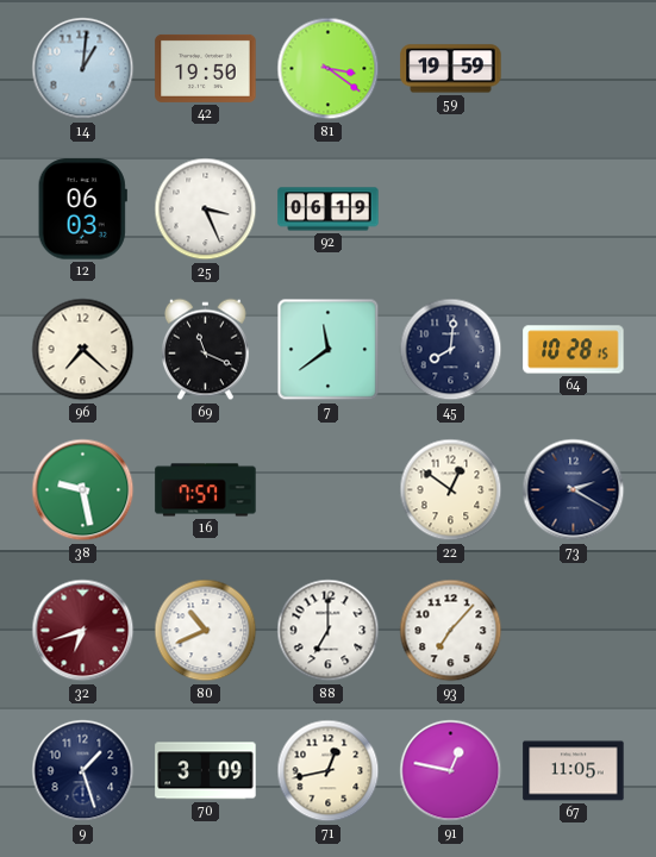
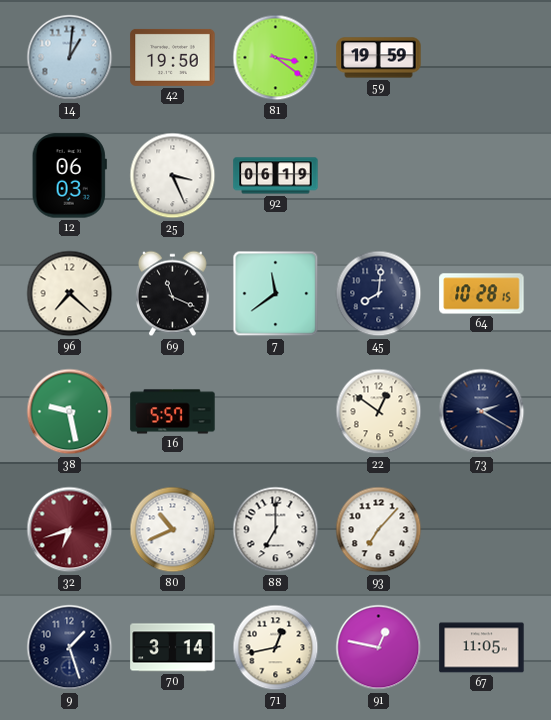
16: 7:57 -> 5:57 (173, 412)
70: 3:09 -> 3:14 (173, 648)
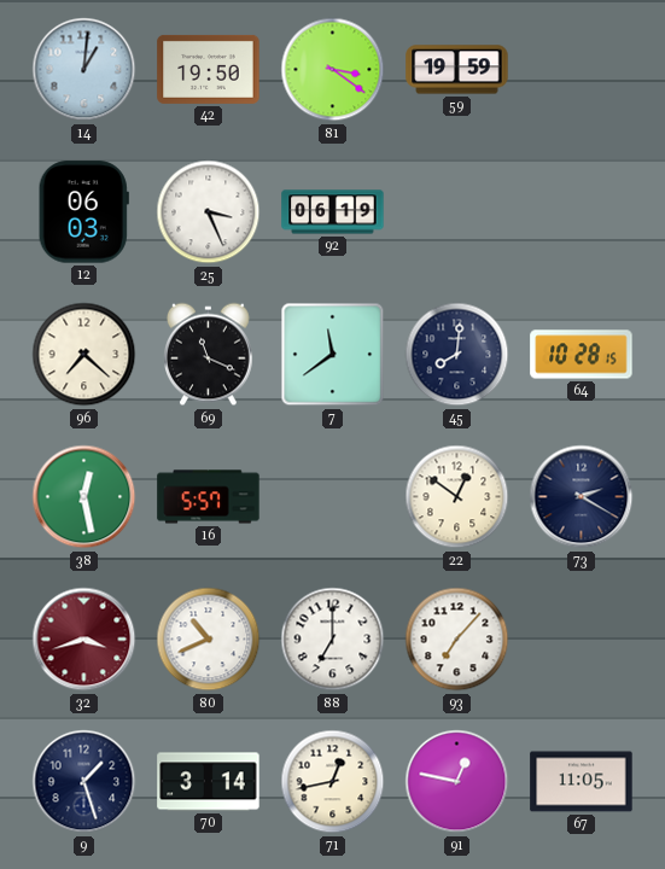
38: 9:28 -> 12:28 (84, 497)
32: 6:42 -> 3:42 (84, 640)
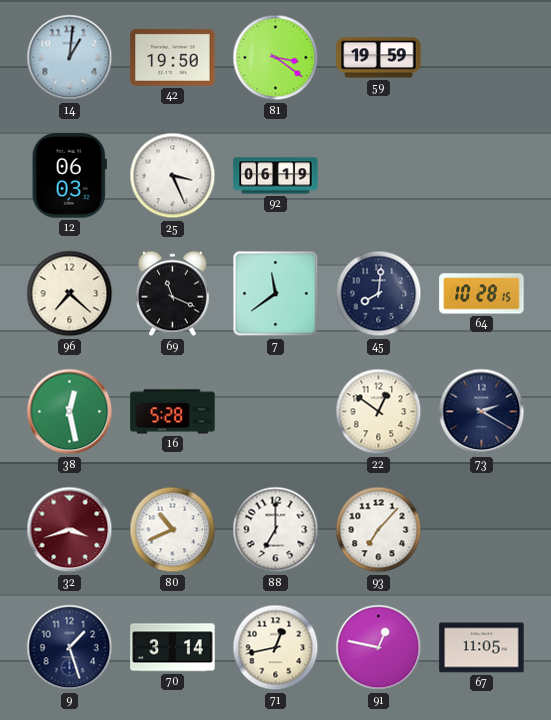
16: 5:57 -> 5:28 (173, 412)
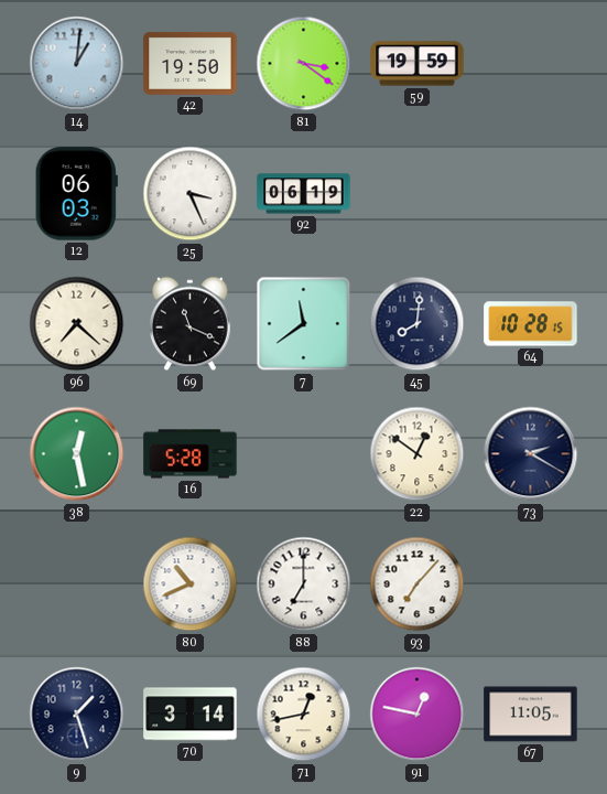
32: 3:42 -> none (70, 530)
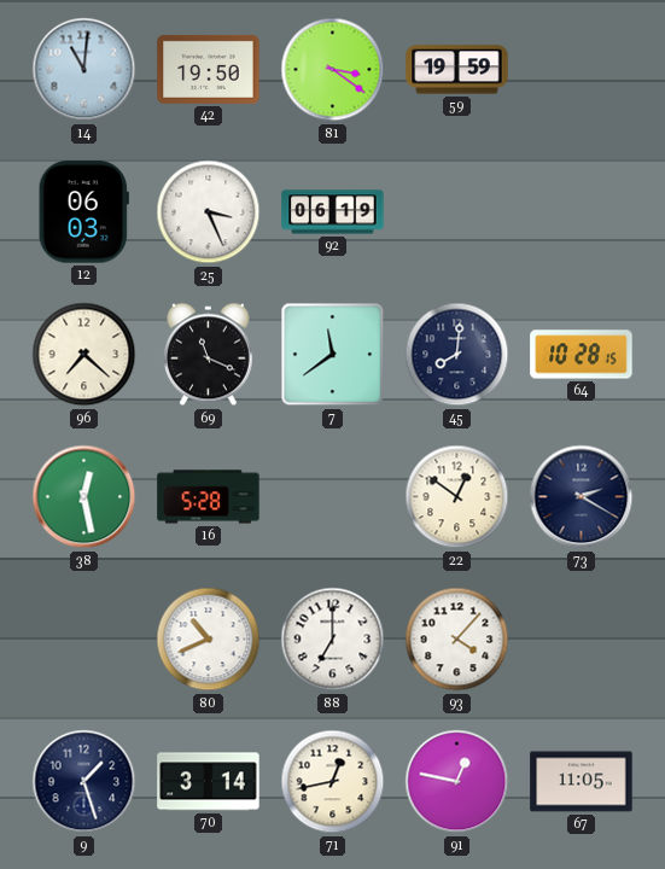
14: 1:01 -> 11:01 (84, 70)
93: 7:07 -> 4:07 (457, 640)
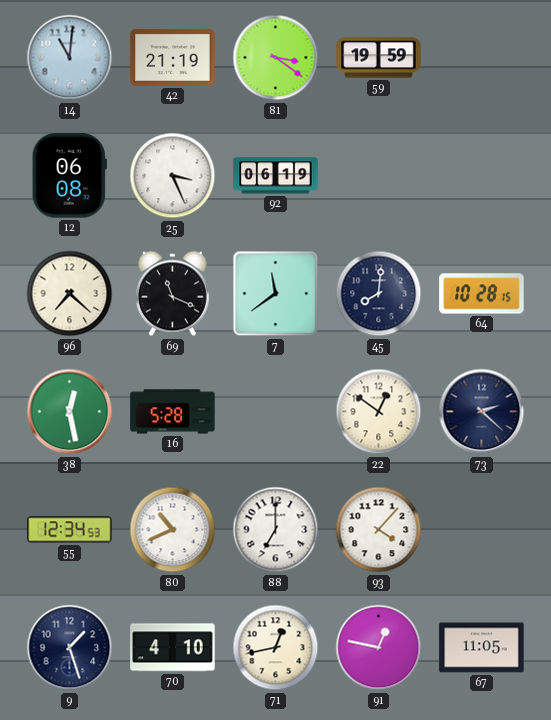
42: 19:50 -> 21:19 (173, 57)
12: 06:03 -> 06:08 (69, 176)
73: 2:20 -> 2:22 (482, 412)
55: none -> 12:34 (70, 530)
70: 3:14 -> 4:10 (173, 648)
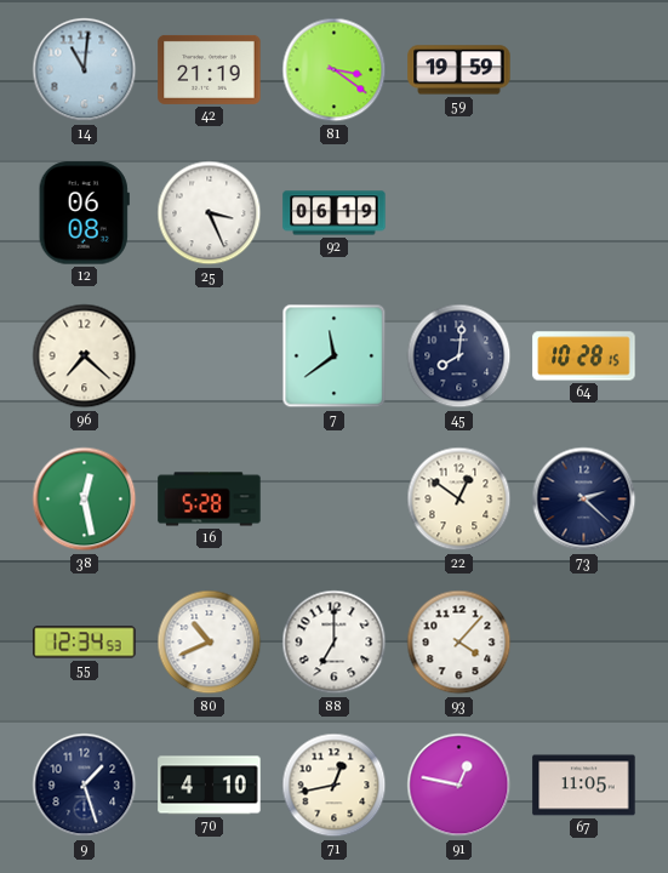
69: 11:19 -> none (173, 294)
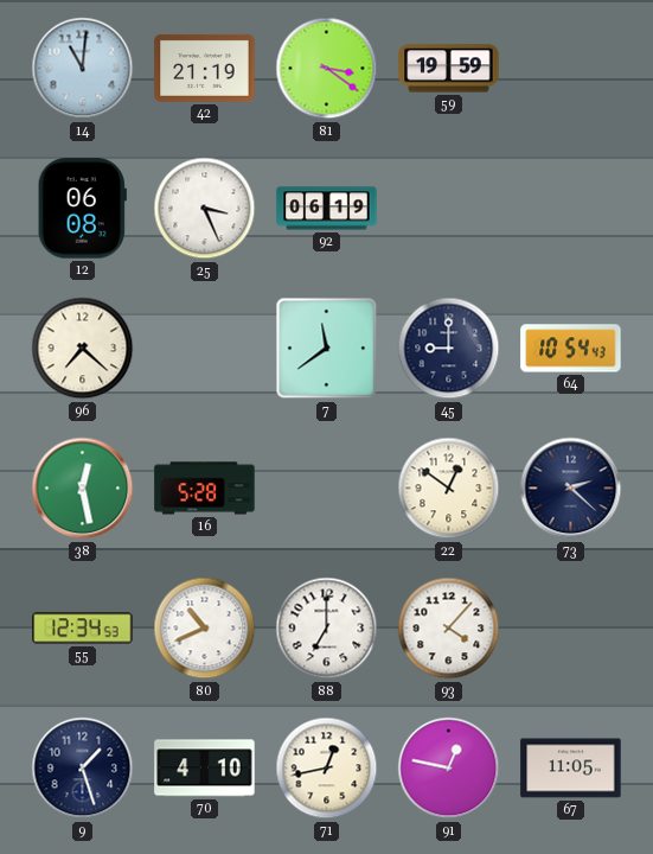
45: 8:01 -> 9:00 (449, 349)
64: 10:28 -> 10:54 (571, 349)
